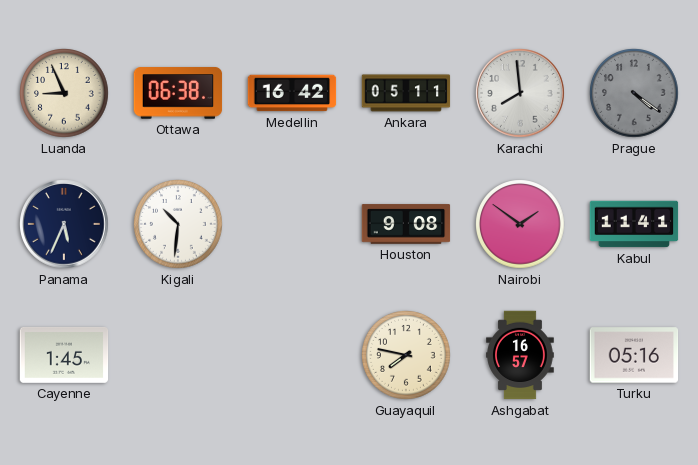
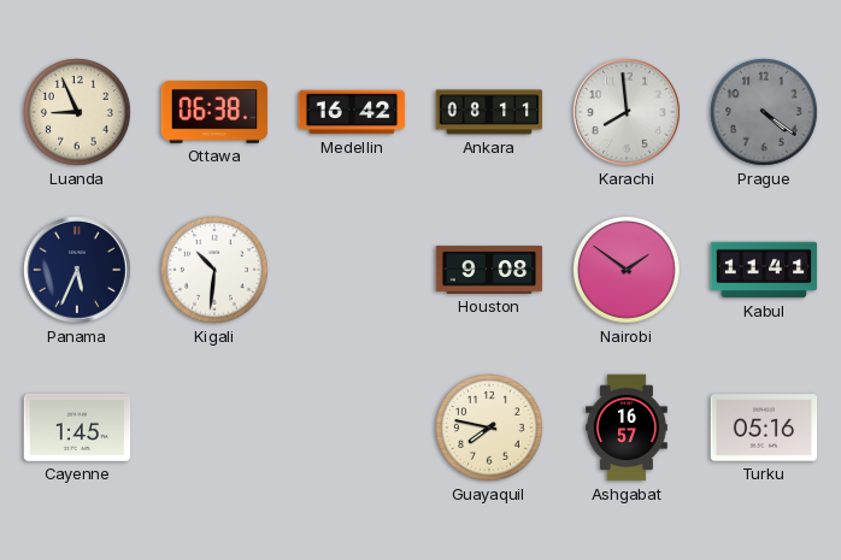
Ankara: 05:11 -> 08:11 (489, 112)
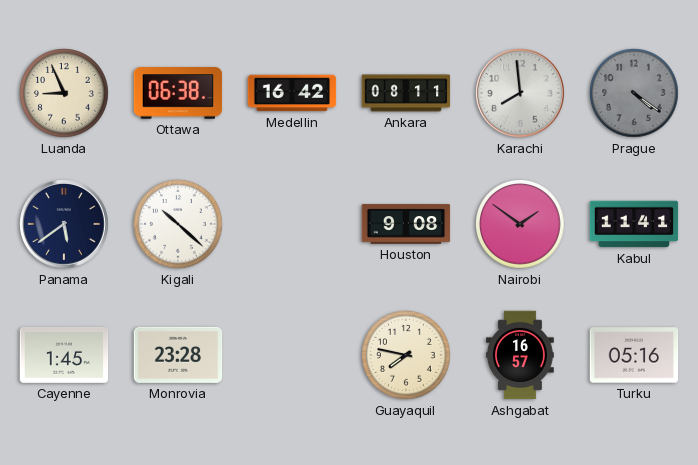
Panama: 5:34 -> 5:39 (64, 224)
Kigali: 10:31 -> 10:22 (178, 224)
Monrovia: none -> 23:28 (178, 355)
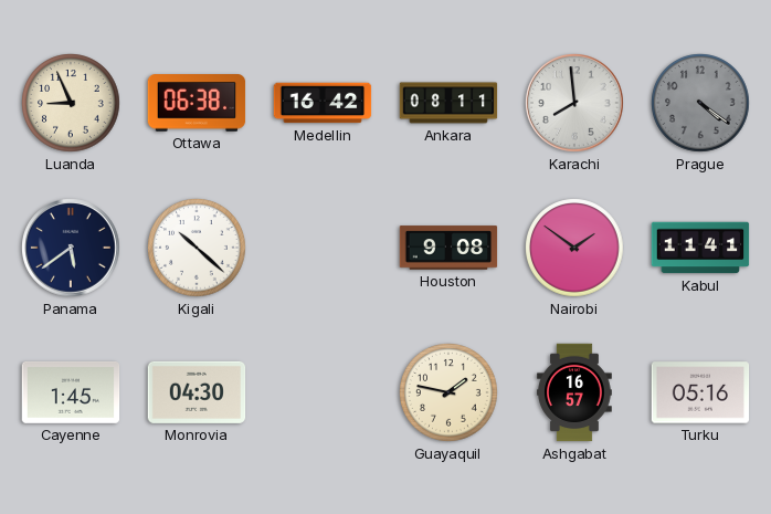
Monrovia: 23:28 -> 04:30 (197, 392)
Guayaquil: 7:47 -> 1:47 (448, 392)
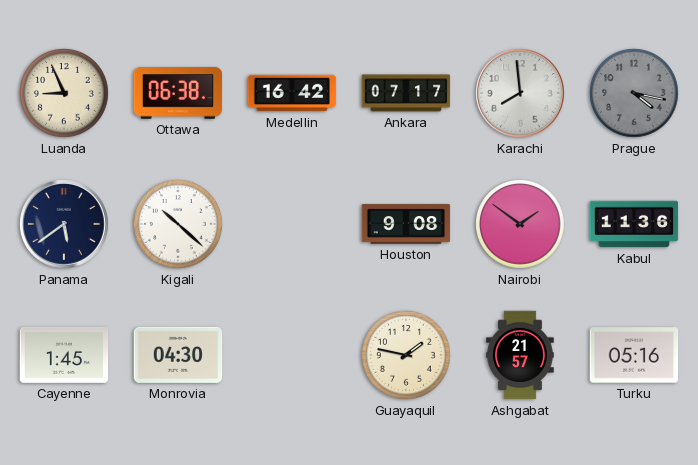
Ankara: 08:11 -> 07:17 (406, 93)
Prague: 4:21 -> 4:17 (634, 93)
Kabul: 11:41 -> 11:36 (634, 224)
Ashgabat: 16:57 -> 21:57 (520, 355)
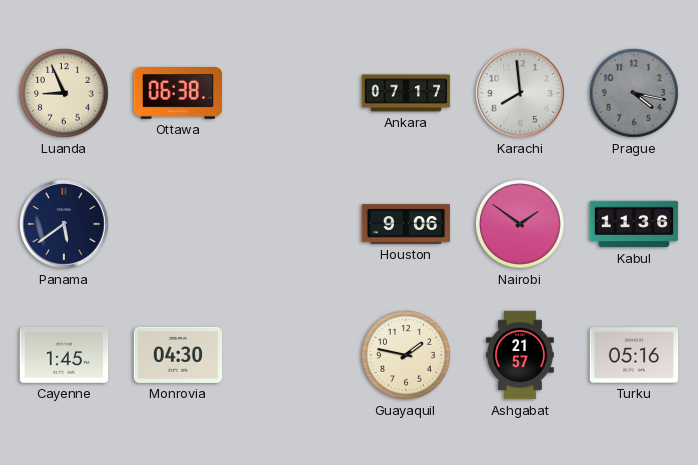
Medellin: 16:42 -> none (292, 93)
Kigali: 10:22 -> none (178, 224)
Houston: 9:08 -> 9:06 (406, 224)
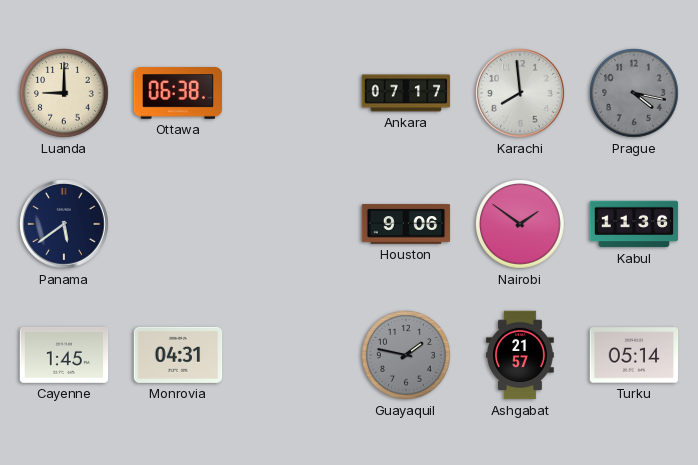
Luanda: 8:56 -> 9:00 (64, 93)
Monrovia: 04:30 -> 04:31 (178, 355)
Guayaquil dial: cream -> grey (406, 355)
Turku: 05:16 -> 05:14 (634, 355)
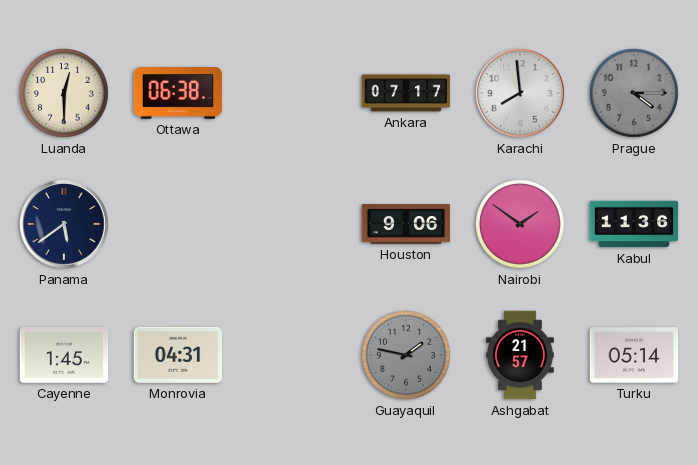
Luanda: 9:00 -> 12:30 (64, 93)
Prague: 4:17 -> 4:15 (634, 93)
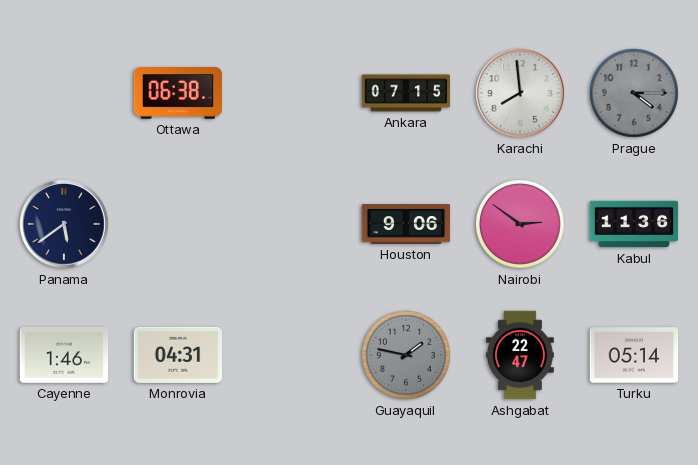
Luanda: 12:30 -> none (64, 93)
Ankara: 07:17 -> 07:15 (406, 93)
Nairobi: 1:51 -> 2:51 (520, 224)
Cayenne: 1:45 -> 1:46 (64, 355)
Ashgabat: 21:57 -> 22:47 (520, 355)
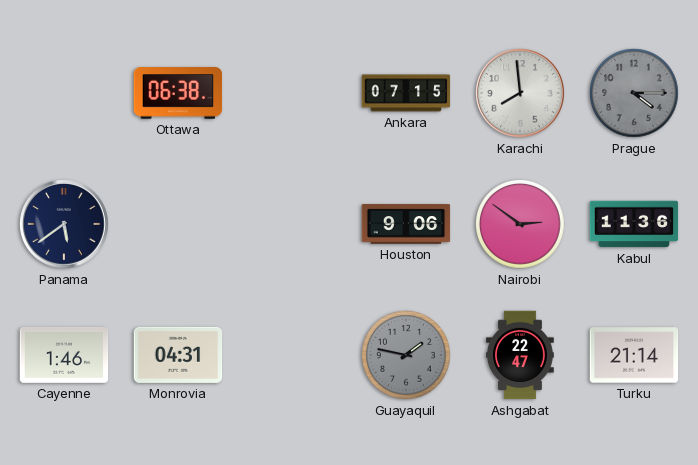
Turku: 05:14 -> 21:14 (634, 355)
